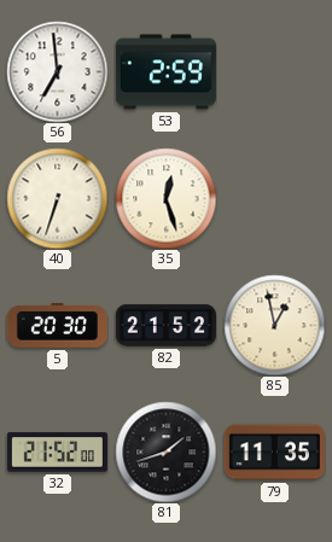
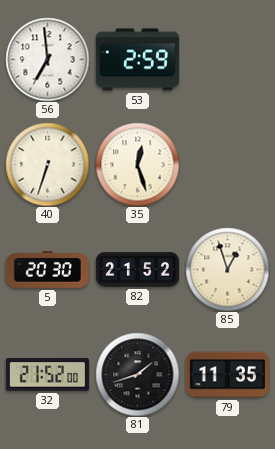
85: 12:58 -> 12:57 (227, 269)
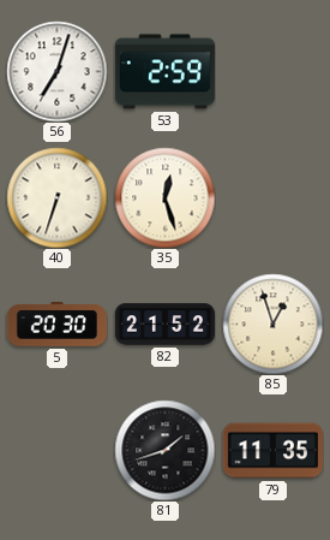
56: 6:59 -> 7:03 (56, 71)
32: 21:52 -> none (47, 375)
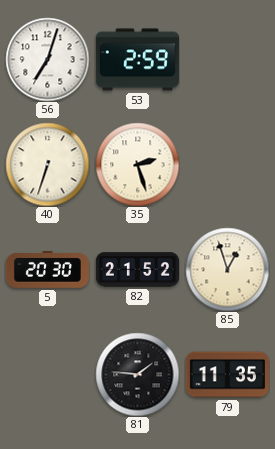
35: 12:27 -> 2:27 (137, 164)
81: 1:42 -> 1:46 (137, 374)
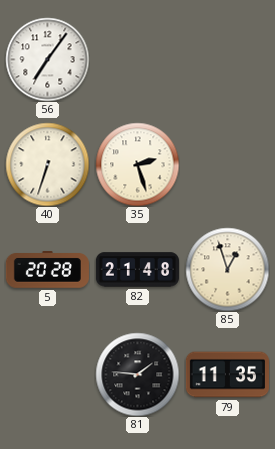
56: 7:03 -> 7:06 (47, 59)
53: 2:59 -> none (137, 60)
5: 20:30 -> 20:28 (47, 270)
82: 21:52 -> 21:48 (137, 270)
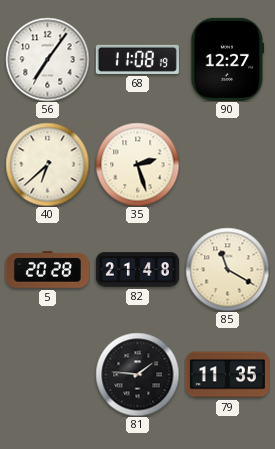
68: none -> 11:08 (137, 59)
90: none -> 12:27 (228, 59)
40: 6:33 -> 6:38 (47, 164)
85: 12:57 -> 11:20 (227, 269)
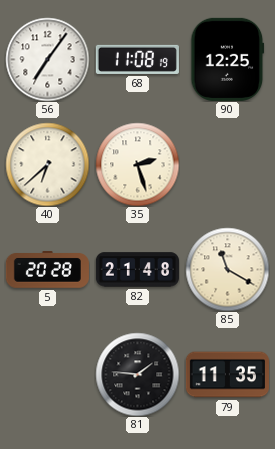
90: 12:27 -> 12:25 (228, 59)
